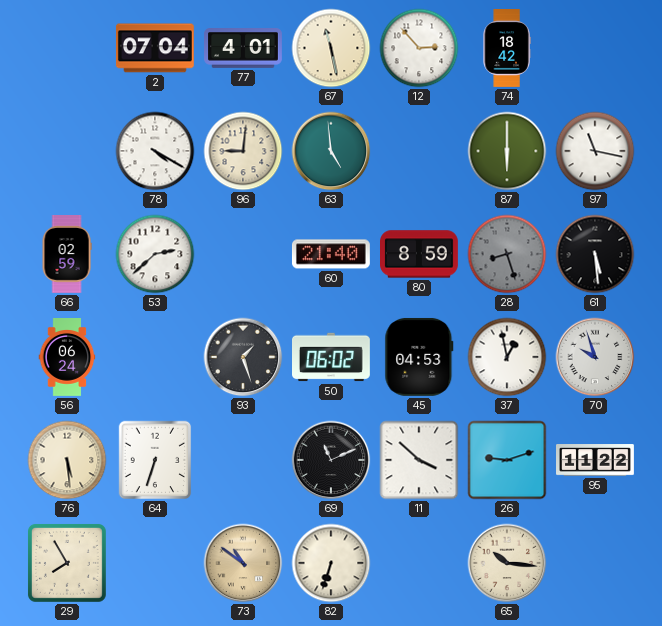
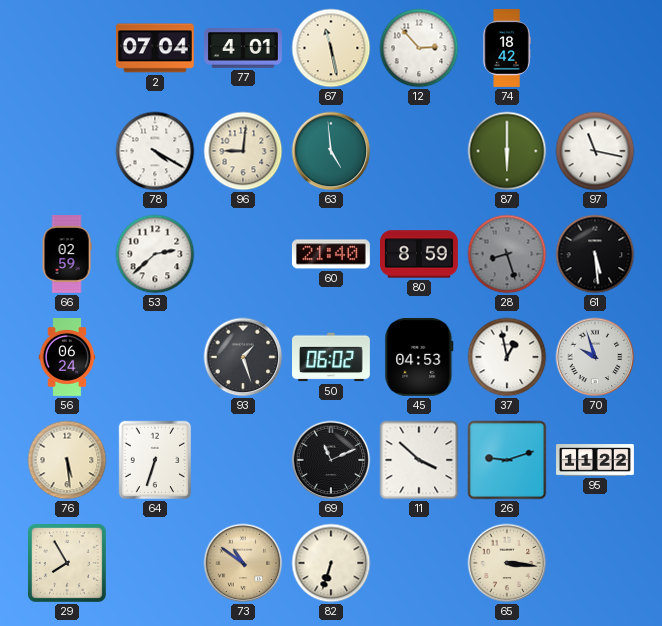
65: 10:16 -> 3:16 (507, 563)
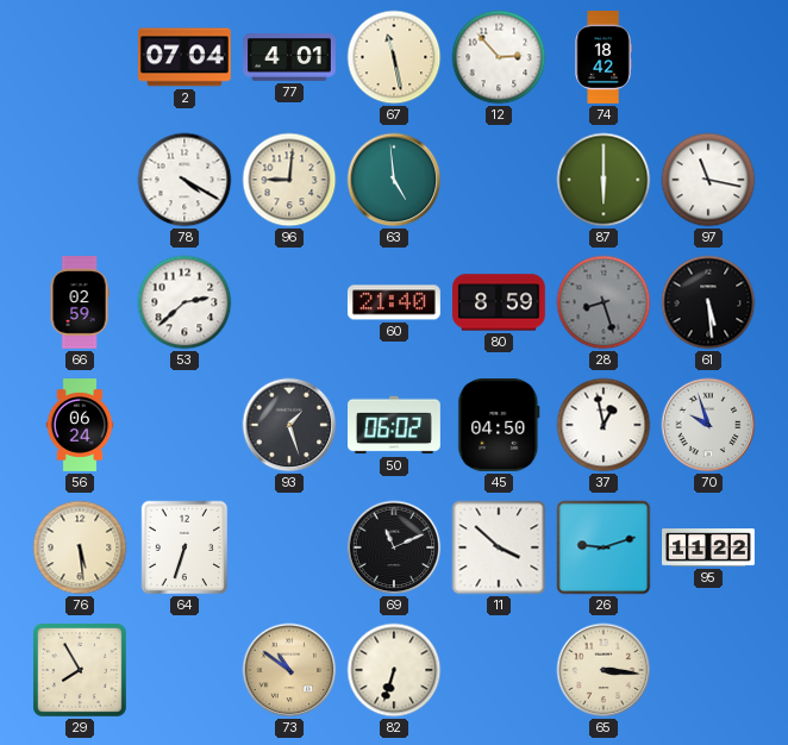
45: 04:53 -> 04:50 (499, 425)
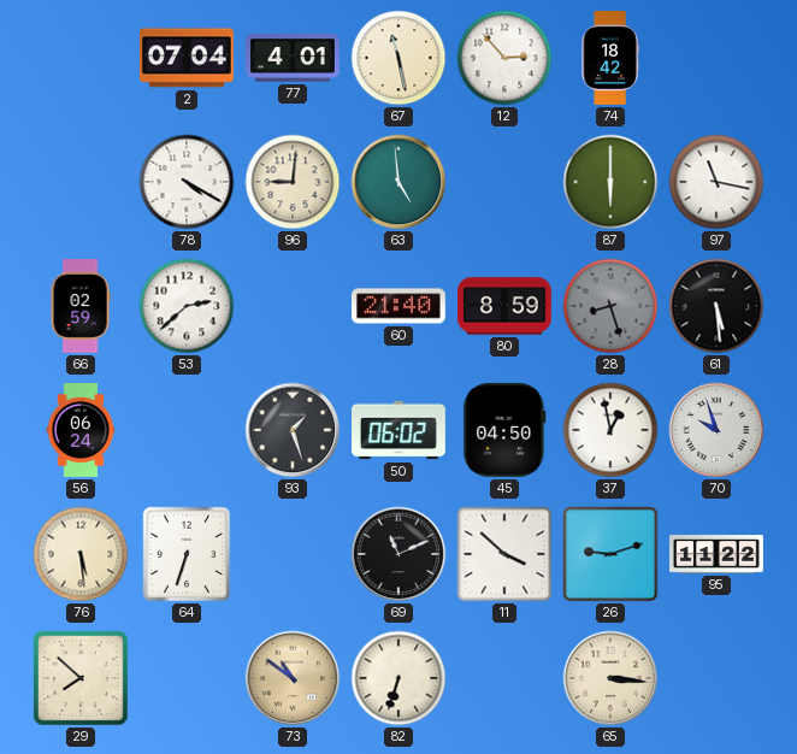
29: 7:55 -> 7:52 (81, 678)
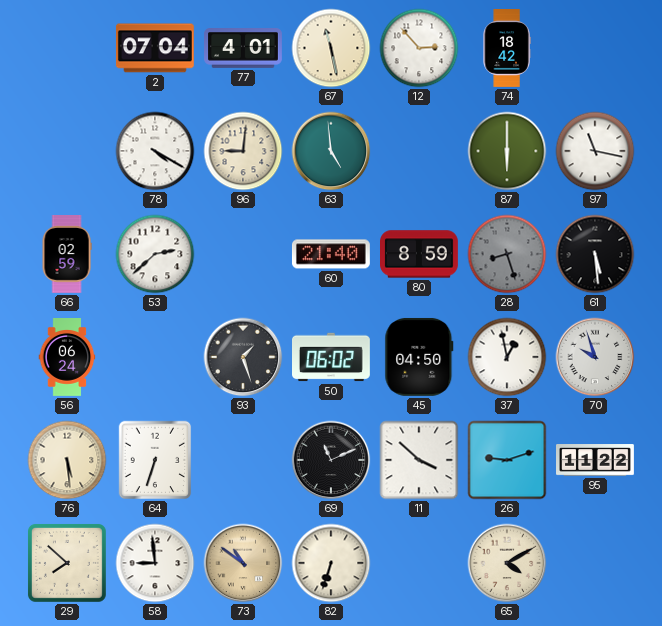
58: none -> 8:59 (155, 563)
65: 3:16 -> 4:10 (507, 563)
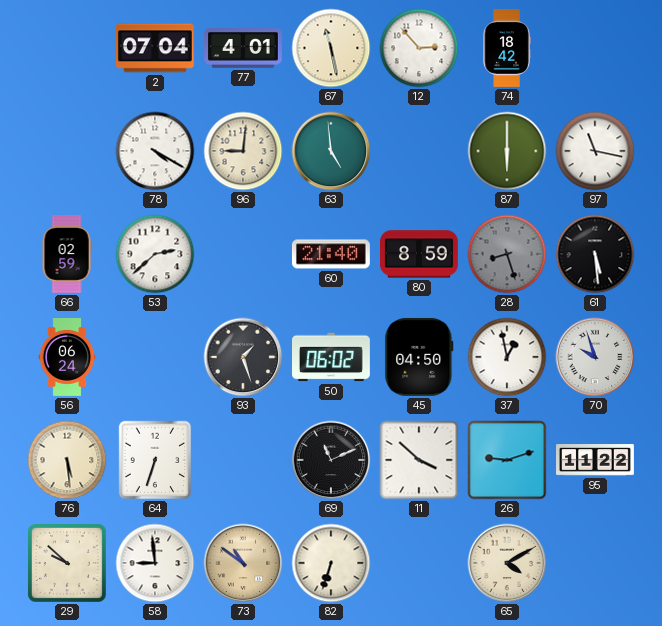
29: 7:52 -> 9:52 (67, 563)
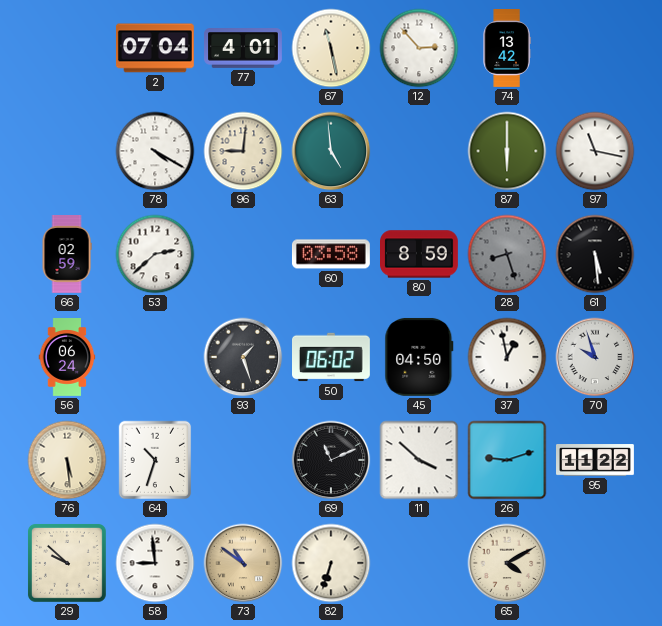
74: 18:42 -> 13:42 (507, 49)
60: 21:40 -> 03:58 (331, 254)
64: 6:33 -> 10:33 (155, 460)
